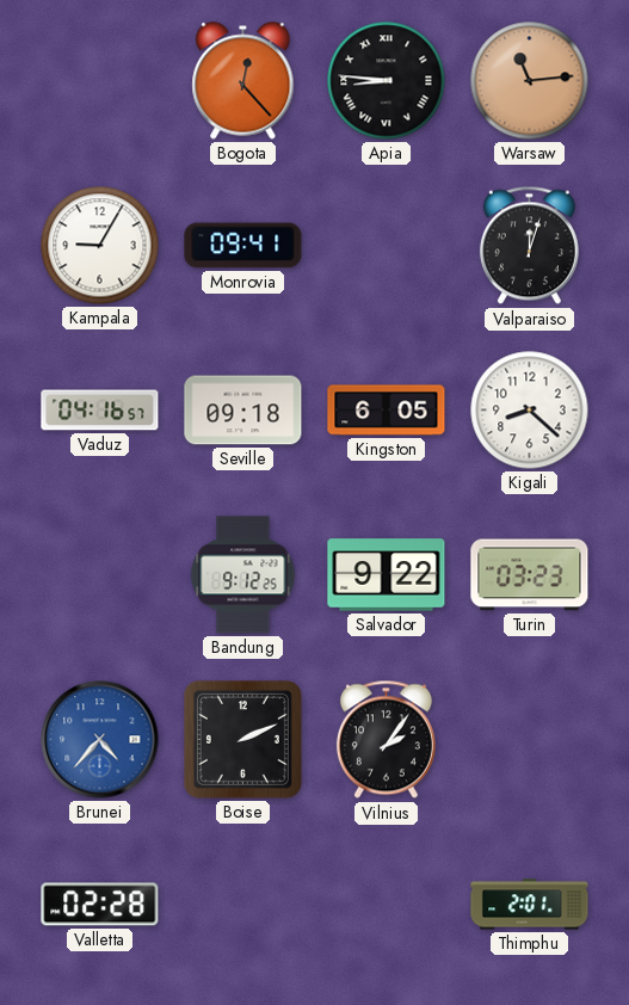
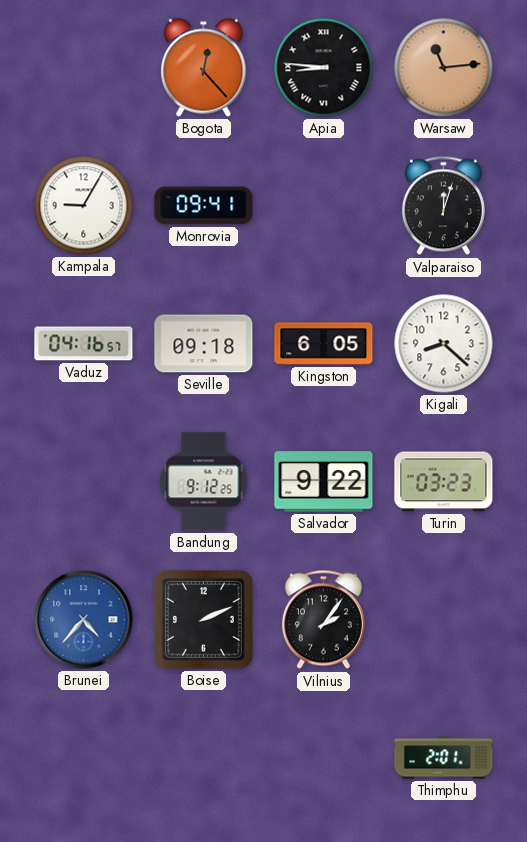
Valletta: 02:28 -> none (100, 905)
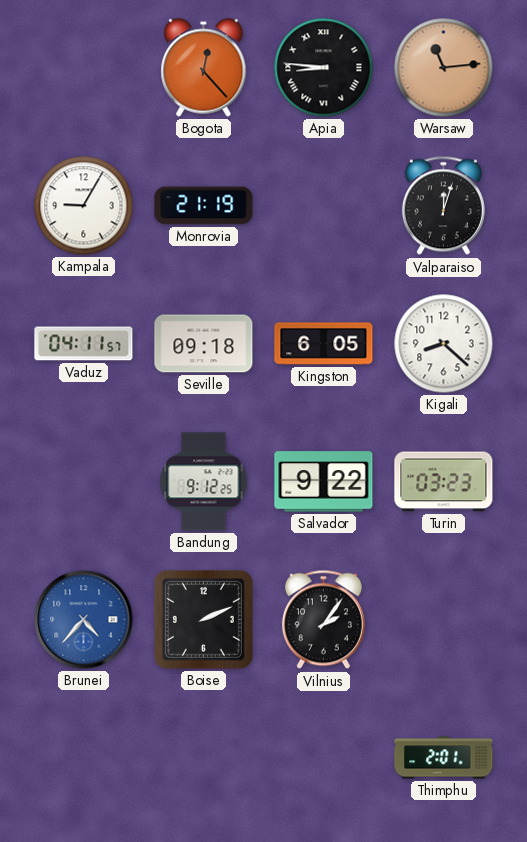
Monrovia: 09:41 -> 21:19 (204, 206)
Vaduz: 04:16 -> 04:11 (84, 344)
